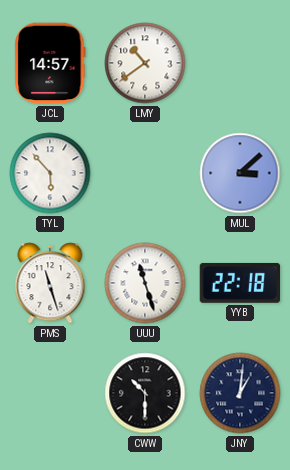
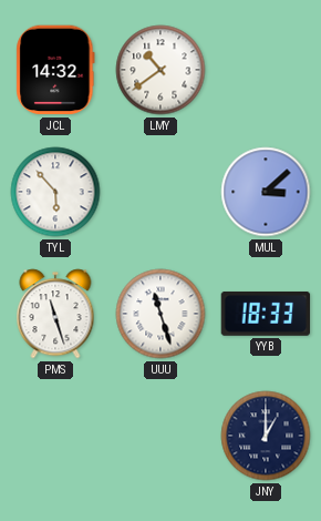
JCL: 14:57 -> 14:32 (55, 70)
YYB: 22:18 -> 18:33 (266, 314)
CWW: 10:30 -> none (145, 393)
JNY: 1:01 -> 1:00 (266, 436)
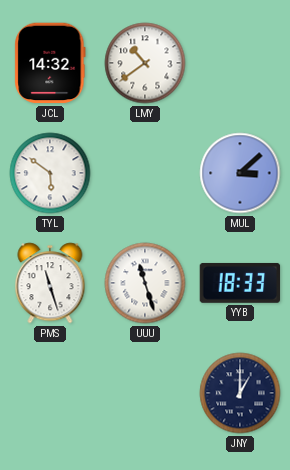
TYL: 5:53 -> 5:51 (50, 173)
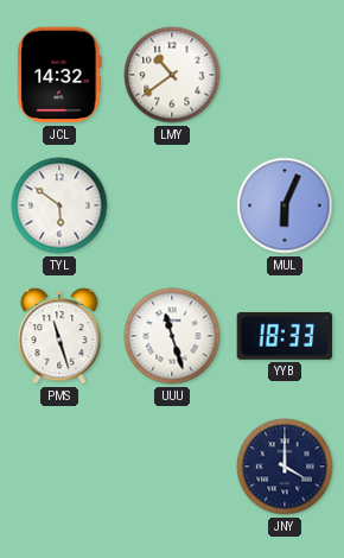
MUL: 3:08 -> 6:04 (285, 205)
JNY: 1:00 -> 4:00 (285, 467)
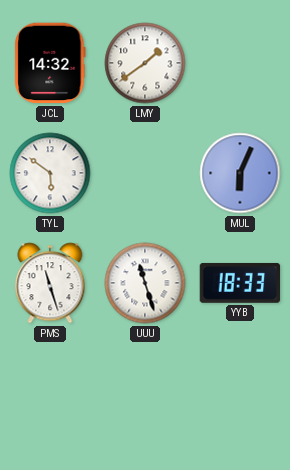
LMY: 10:39 -> 1:39 (145, 63)
JNY: 4:00 -> none (285, 467)
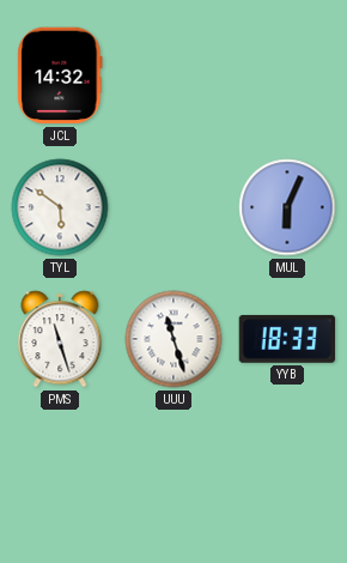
LMY: 1:39 -> none (145, 63)
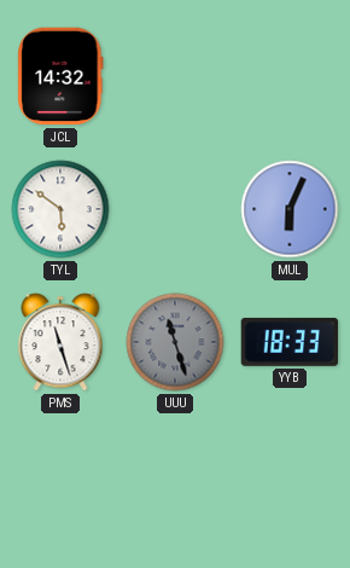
UUU dial: white -> grey (175, 342)
